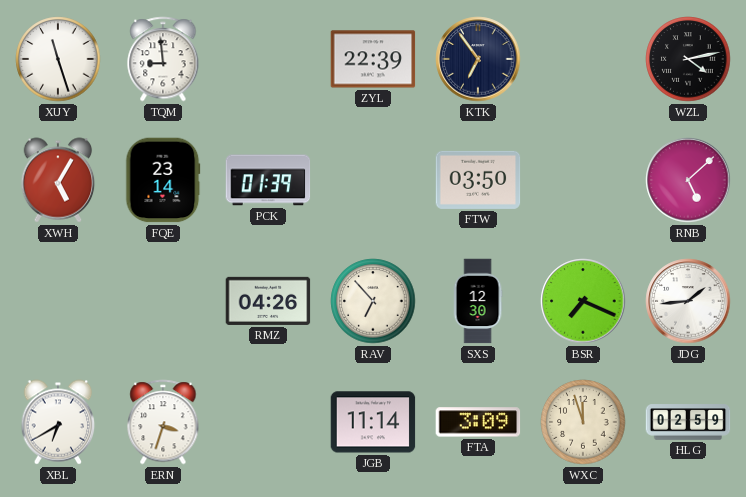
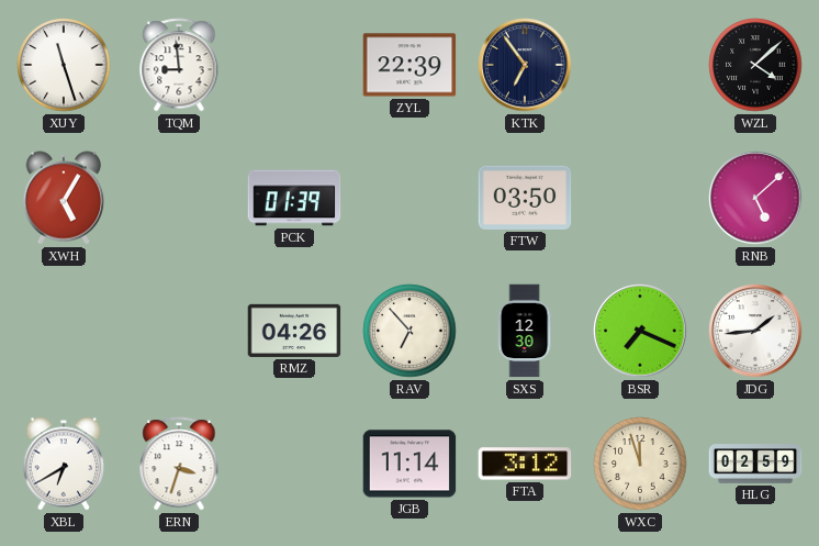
WZL: 4:13 -> 4:08 (755, 65)
FQE: 23:14 -> none (163, 180)
FTA: 3:09 -> 3:12 (525, 464)
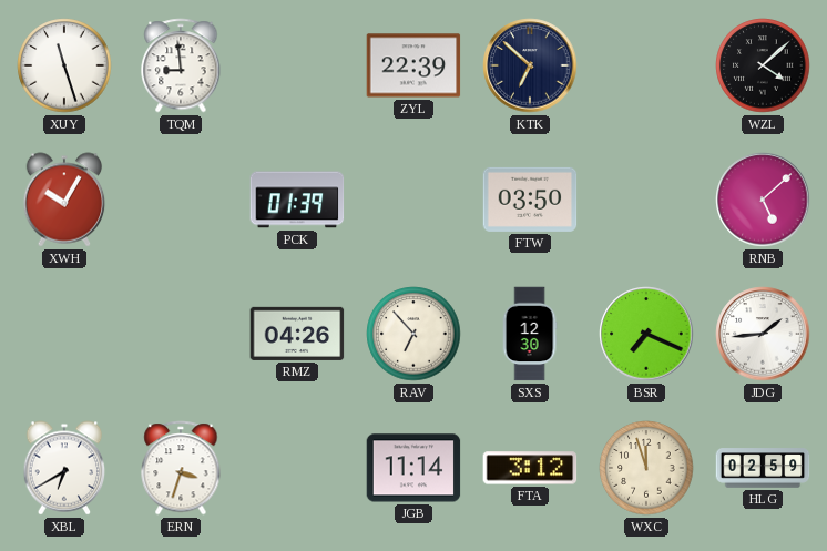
KTK: 6:54 -> 6:52 (530, 65)
XWH: 5:05 -> 10:05 (64, 200)
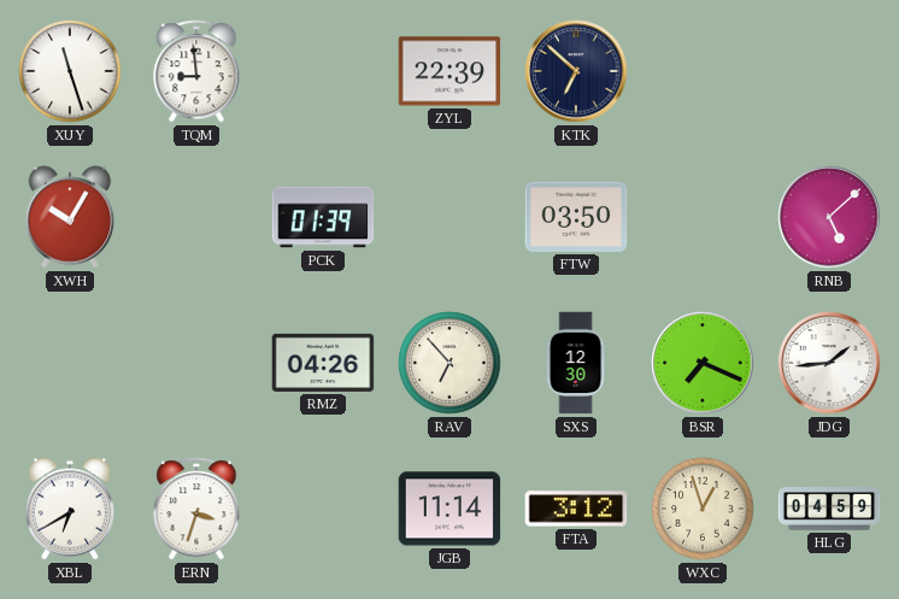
WZL: 4:08 -> none (763, 65)
WXC: 11:57 -> 12:57 (703, 509)
HLG: 02:59 -> 04:59 (829, 509)
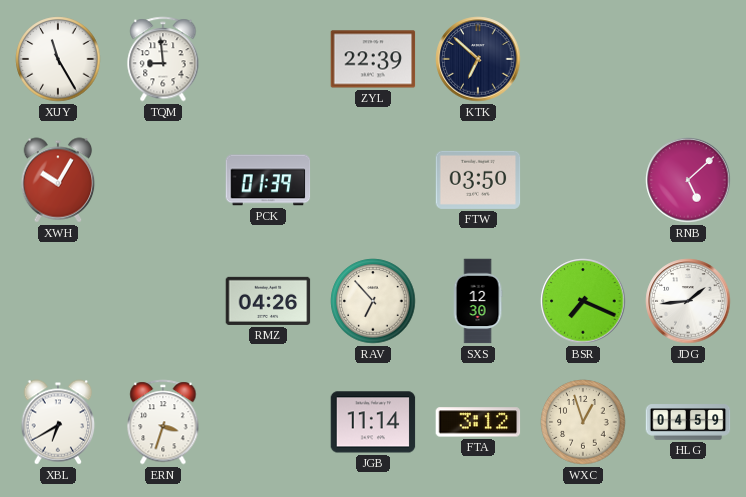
XUY: 11:27 -> 11:25 (58, 59)
